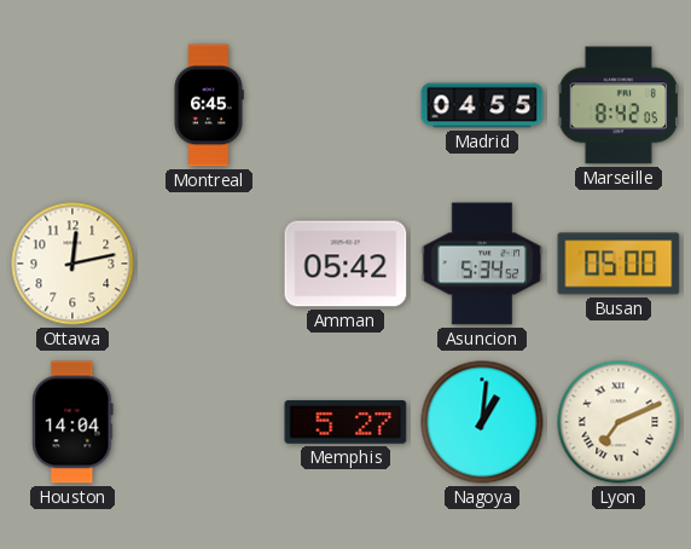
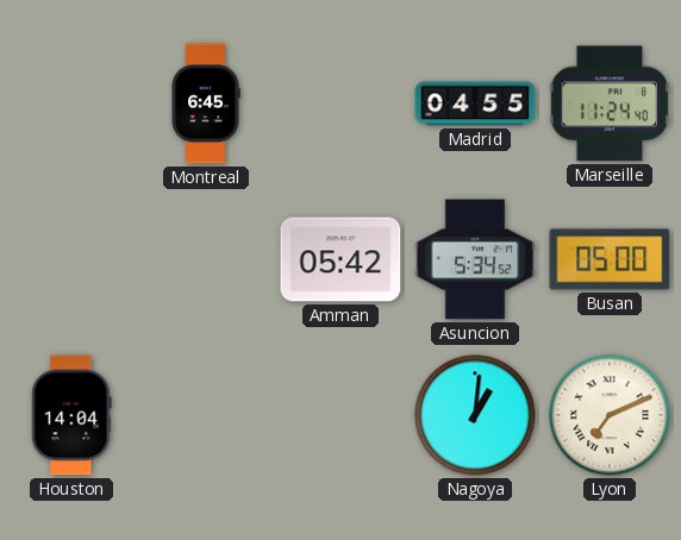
Marseille: 8:42 -> 11:24 (610, 103)
Ottawa: 12:13 -> none (72, 264)
Memphis: 5:27 -> none (345, 423)
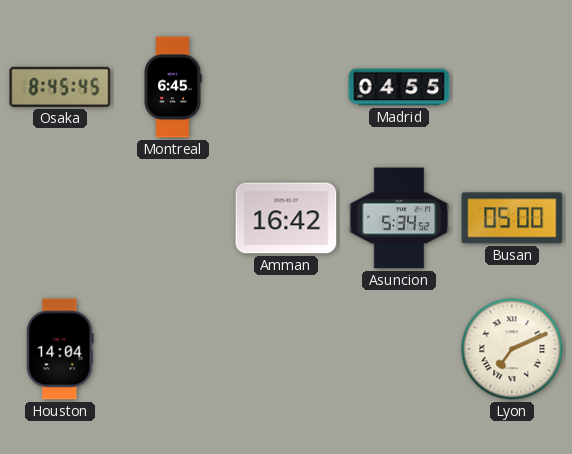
Osaka: none -> 8:45 (60, 87)
Marseille: 11:24 -> none (610, 103)
Amman: 05:42 -> 16:42 (286, 218)
Nagoya: 1:01 -> none (475, 415)
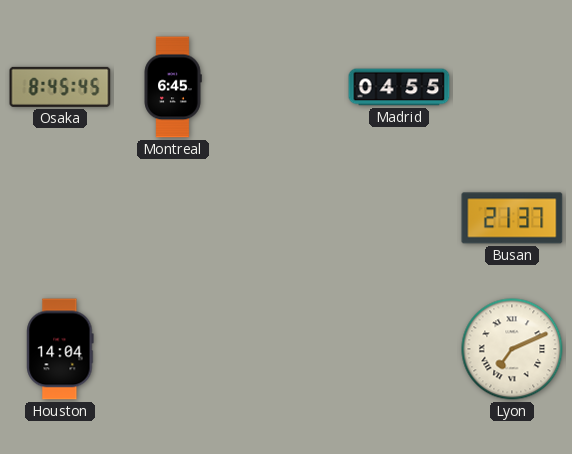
Amman: 16:42 -> none (286, 218)
Asuncion: 5:34 -> none (399, 218)
Busan: 05:00 -> 21:37 (512, 218)
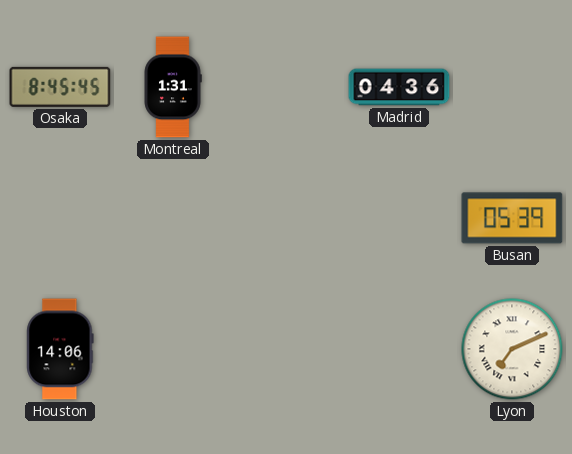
Montreal: 6:45 -> 1:31 (173, 87)
Madrid: 04:55 -> 04:36 (399, 87)
Busan: 21:37 -> 05:39 (512, 218)
Houston: 14:04 -> 14:06 (60, 349)
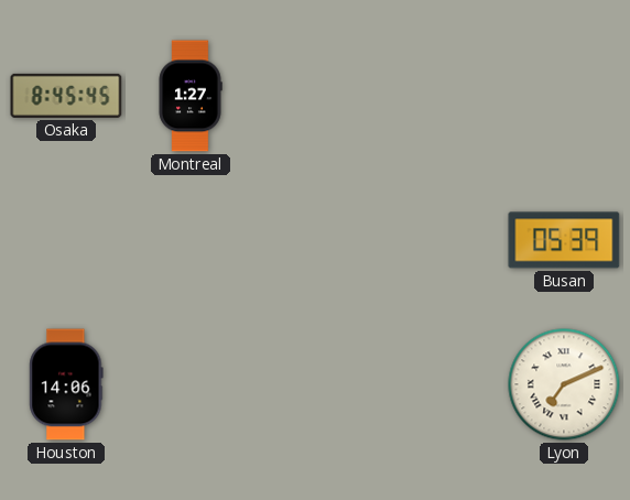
Montreal: 1:31 -> 1:27 (191, 96)
Madrid: 04:36 -> none (399, 87)
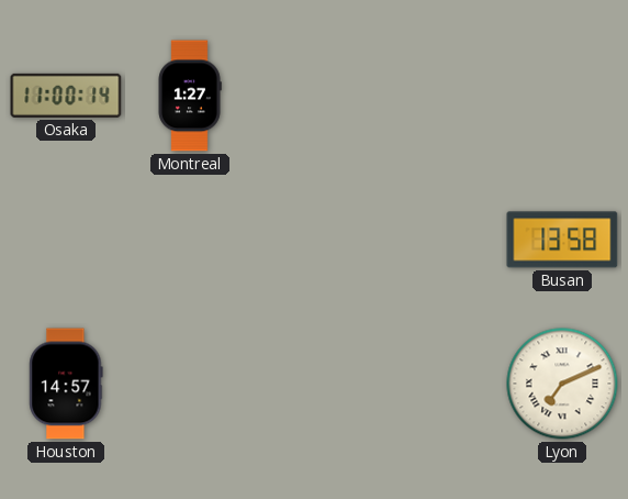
Osaka: 8:45 -> 11:00 (66, 96)
Busan: 05:39 -> 13:58 (562, 240)
Houston: 14:06 -> 14:57 (66, 384)
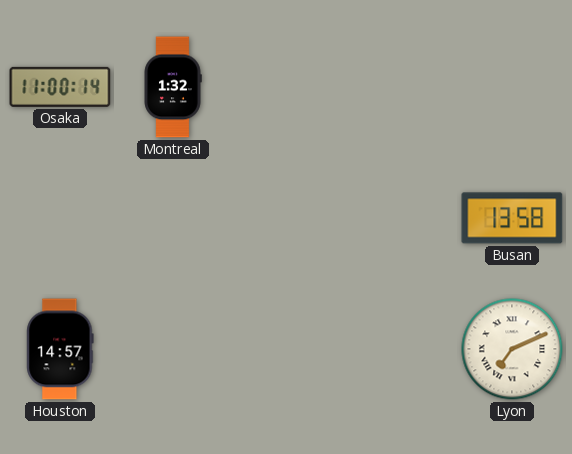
Montreal: 1:27 -> 1:32 (173, 87)
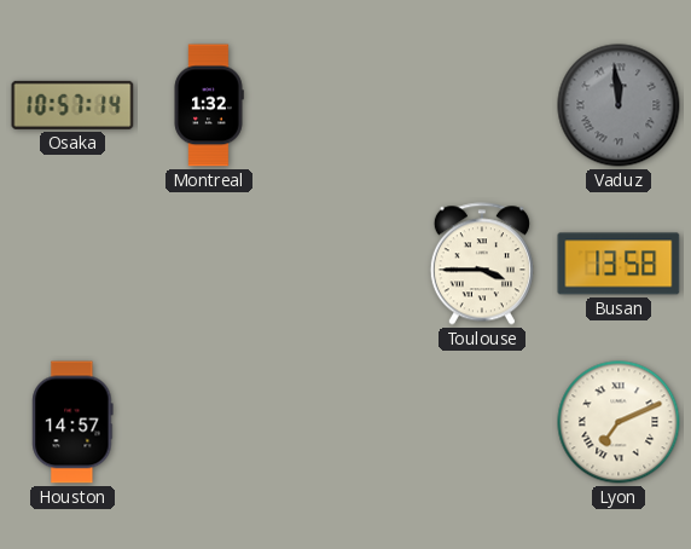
Osaka: 11:00 -> 10:57 (72, 105)
Vaduz: none -> 11:59 (619, 105)
Toulouse: none -> 3:45 (482, 264)
